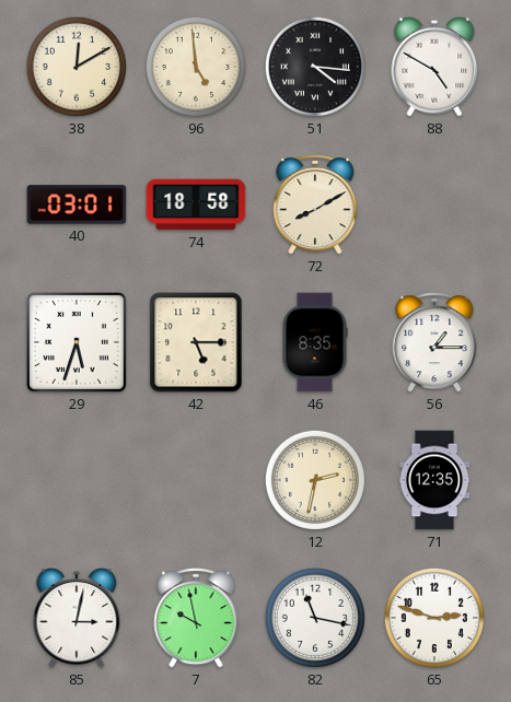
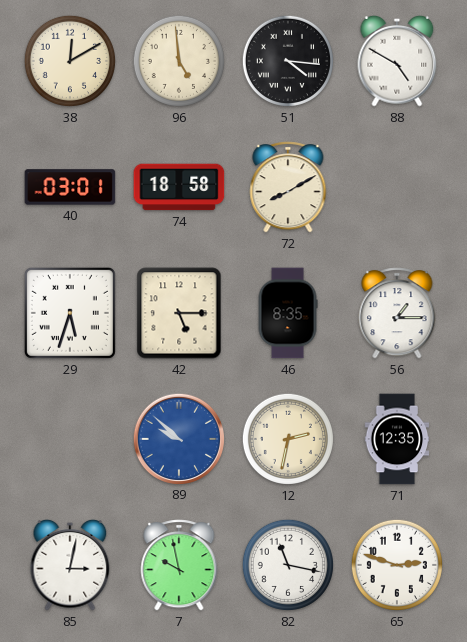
89: none -> 9:52 (178, 438)
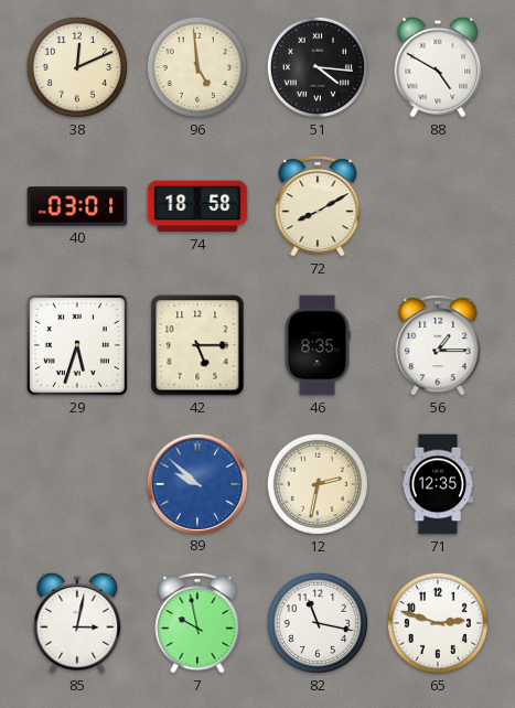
38: 12:10 -> 12:11 (77, 67)
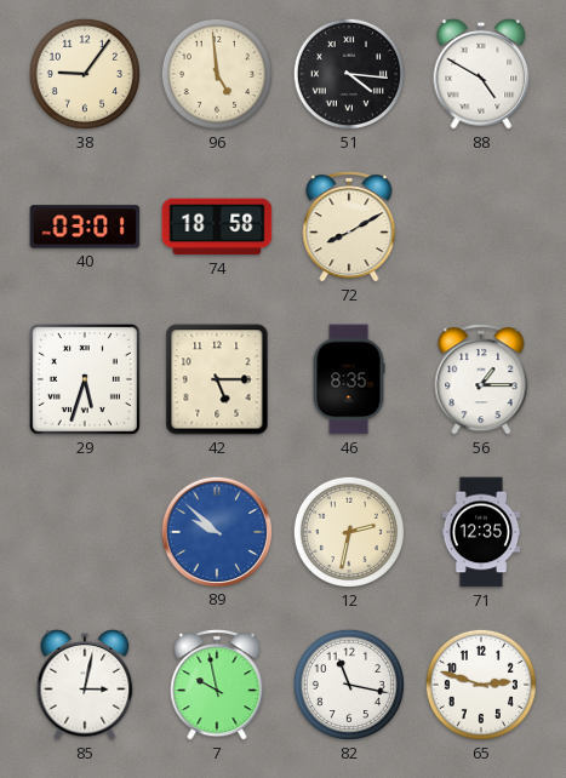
38: 12:11 -> 9:06 (85, 74)
